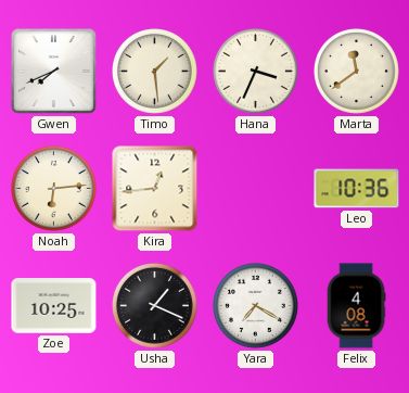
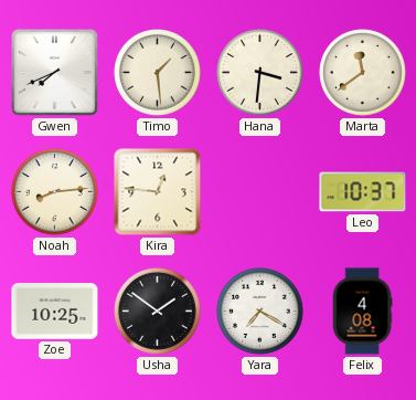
Hana: 3:34 -> 3:31 (260, 73)
Noah: 6:14 -> 8:14 (55, 192)
Kira: 12:44 -> 12:46 (158, 192)
Leo: 10:36 -> 10:37 (363, 192)
Usha: 1:19 -> 1:51 (158, 312)
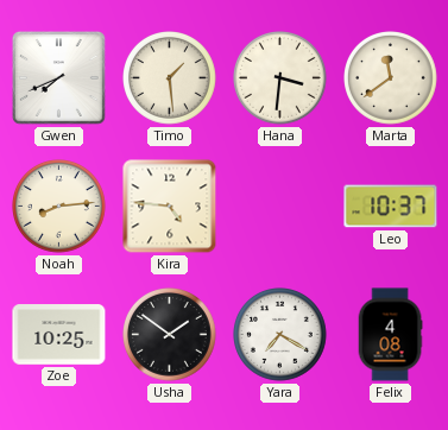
Kira: 12:46 -> 4:46 (170, 207)
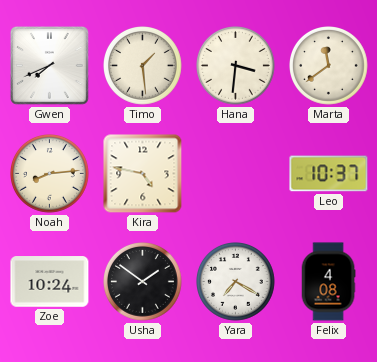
Kira: 4:46 -> 4:47 (143, 174)
Zoe: 10:25 -> 10:24 (50, 282)
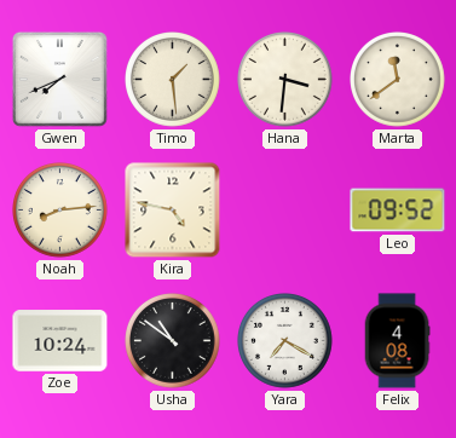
Leo: 10:37 -> 09:52 (398, 211)
Usha: 1:51 -> 10:51 (173, 341)
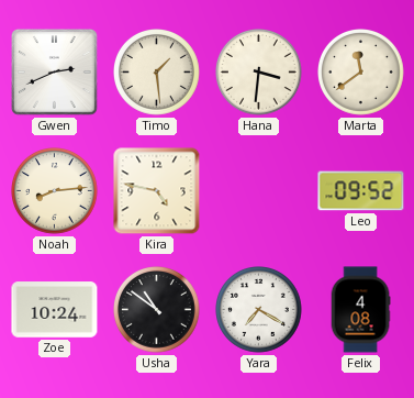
Gwen: 7:41 -> 2:41 (54, 71)
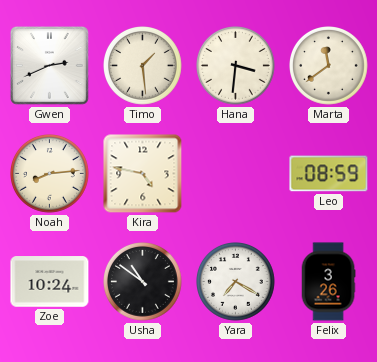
Leo: 09:52 -> 08:59 (329, 174)
Felix: 4:08 -> 3:26 (328, 282)
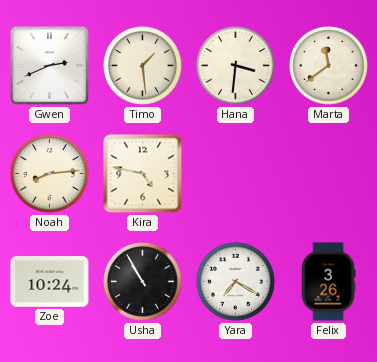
Leo: 08:59 -> none (329, 174)
Usha: 10:51 -> 10:55 (143, 282)
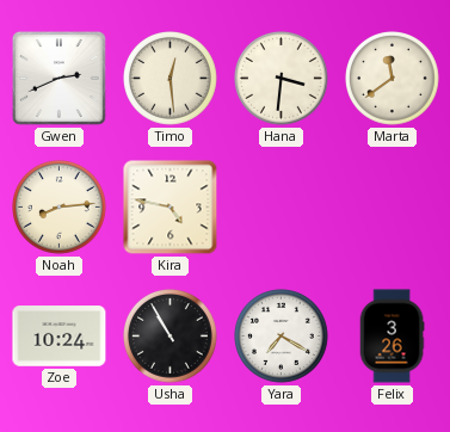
Timo: 1:29 -> 12:29 (171, 79)
